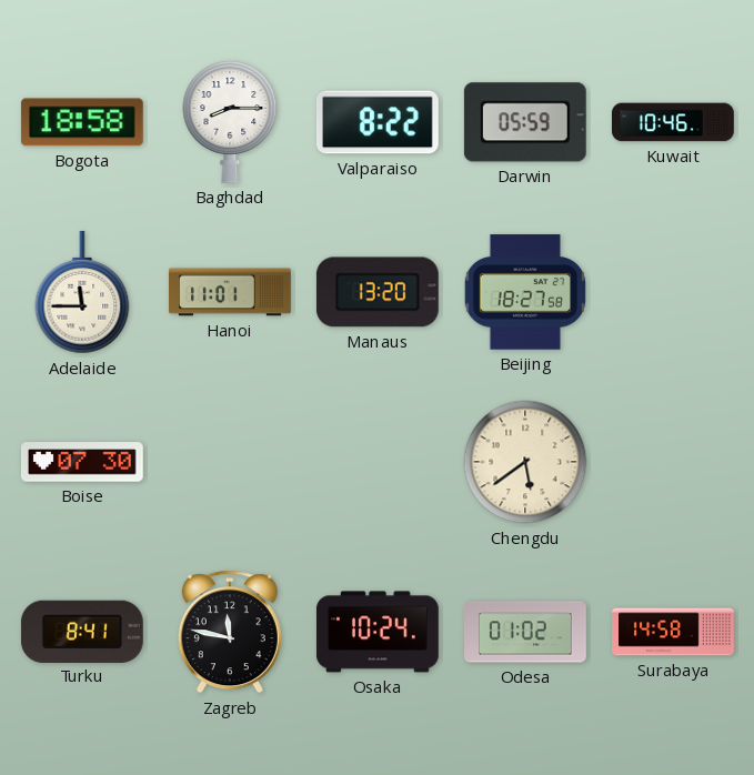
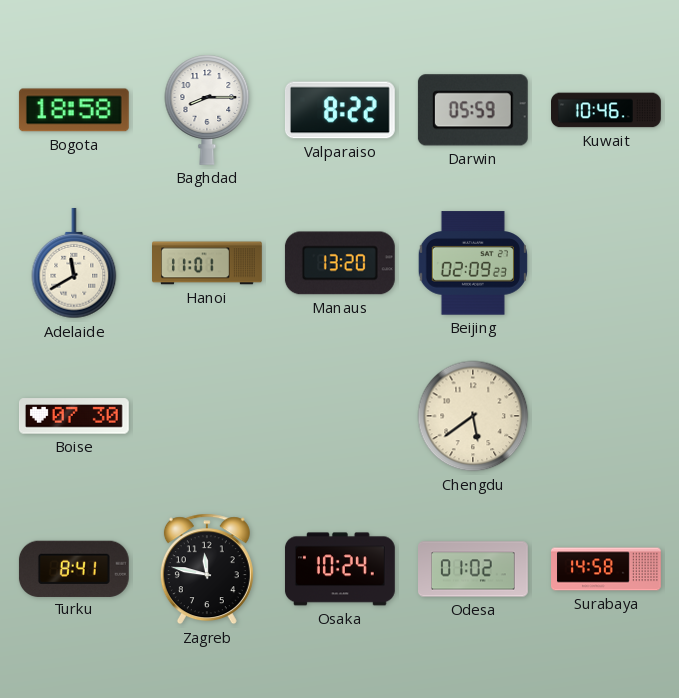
Adelaide: 11:45 -> 11:40 (74, 264)
Beijing: 18:27 -> 02:09 (473, 263)
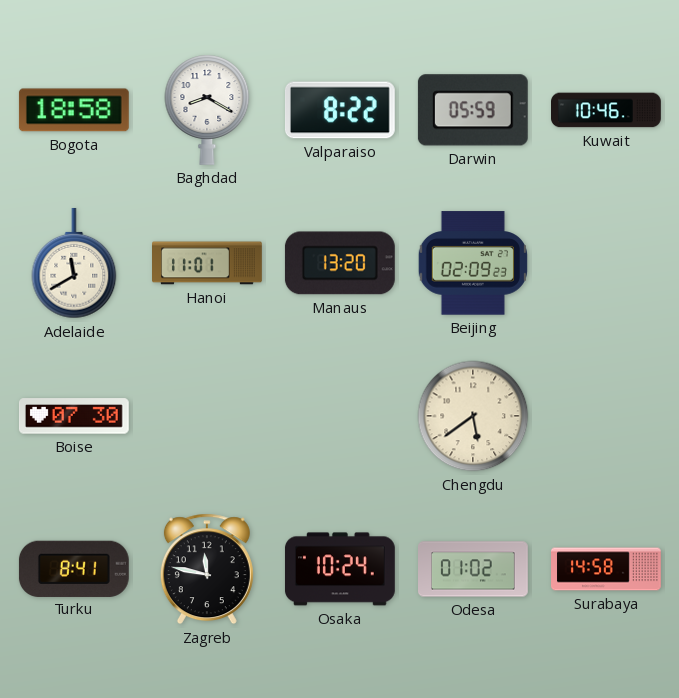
Baghdad: 8:15 -> 8:20 (207, 110)
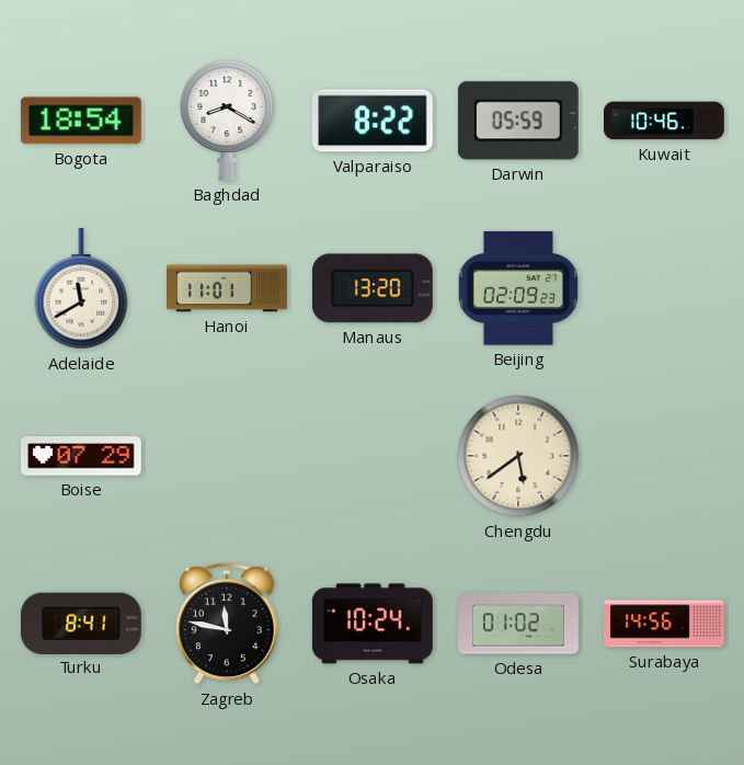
Bogota: 18:58 -> 18:54 (81, 121)
Boise: 07:30 -> 07:29 (81, 456)
Surabaya: 14:58 -> 14:56 (664, 624)
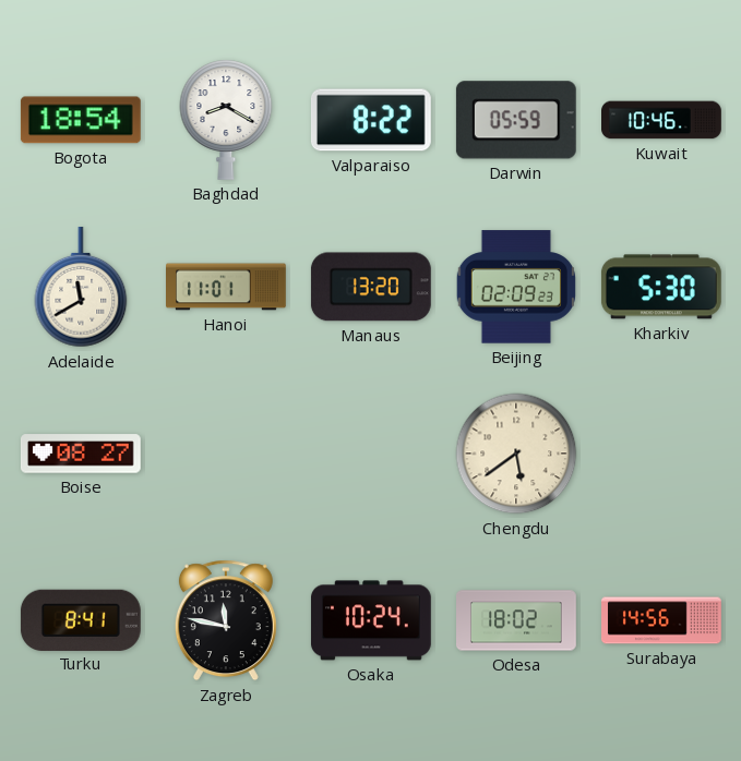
Kharkiv: none -> 5:30 (661, 287)
Boise: 07:29 -> 08:27 (81, 454)
Odesa: 01:02 -> 18:02 (517, 620)
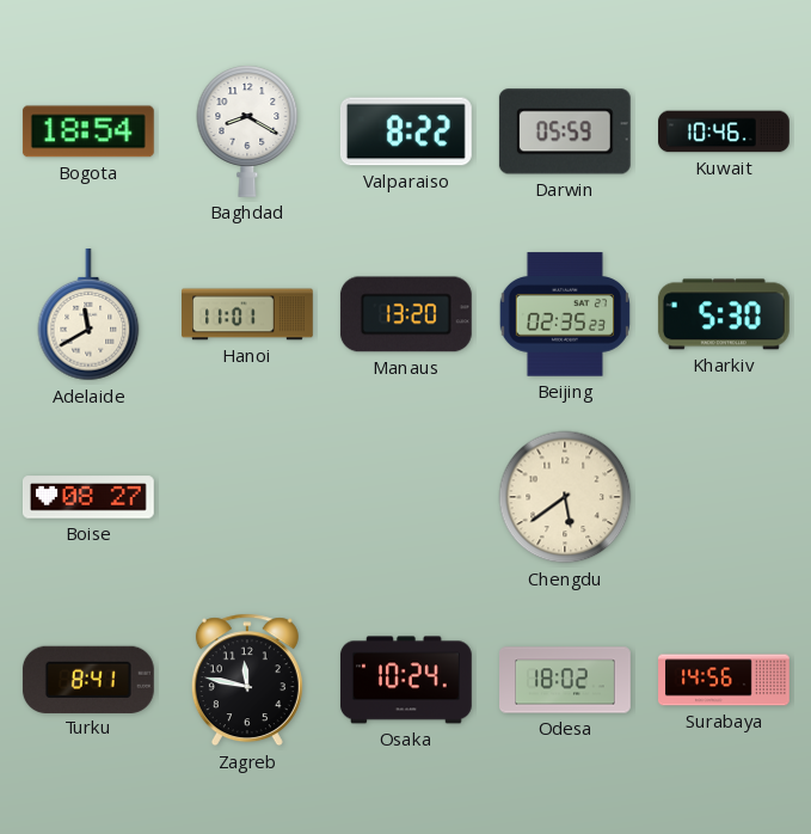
Beijing: 02:09 -> 02:35 (565, 314)
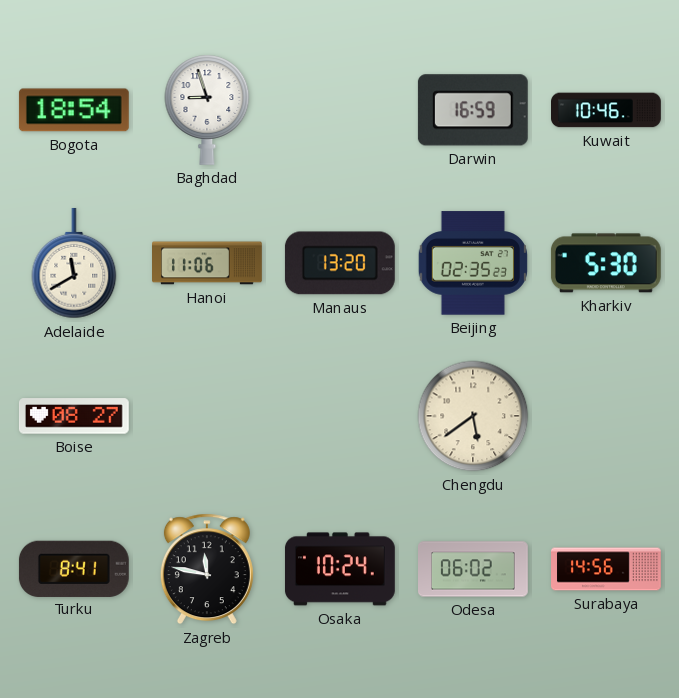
Baghdad: 8:20 -> 8:57 (207, 110)
Valparaiso: 8:22 -> none (406, 131)
Darwin: 05:59 -> 16:59 (473, 110)
Hanoi: 11:01 -> 11:06 (208, 263)
Odesa: 18:02 -> 06:02 (474, 569)
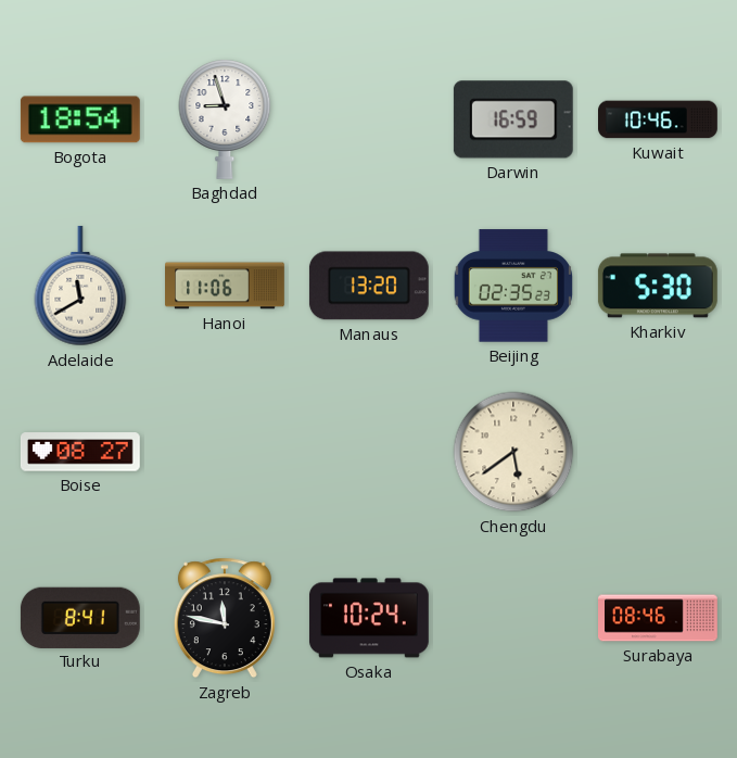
Odesa: 06:02 -> none (474, 569)
Surabaya: 14:56 -> 08:46 (658, 618)
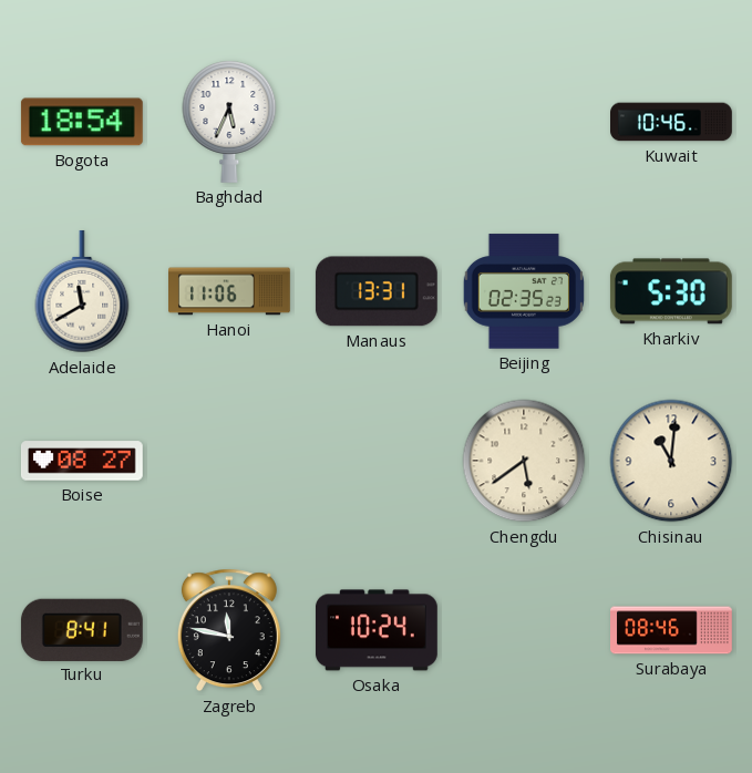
Baghdad: 8:57 -> 5:34 (229, 122)
Darwin: 16:59 -> none (513, 119)
Manaus: 13:20 -> 13:31 (377, 291)
Chisinau: none -> 11:01 (671, 461)
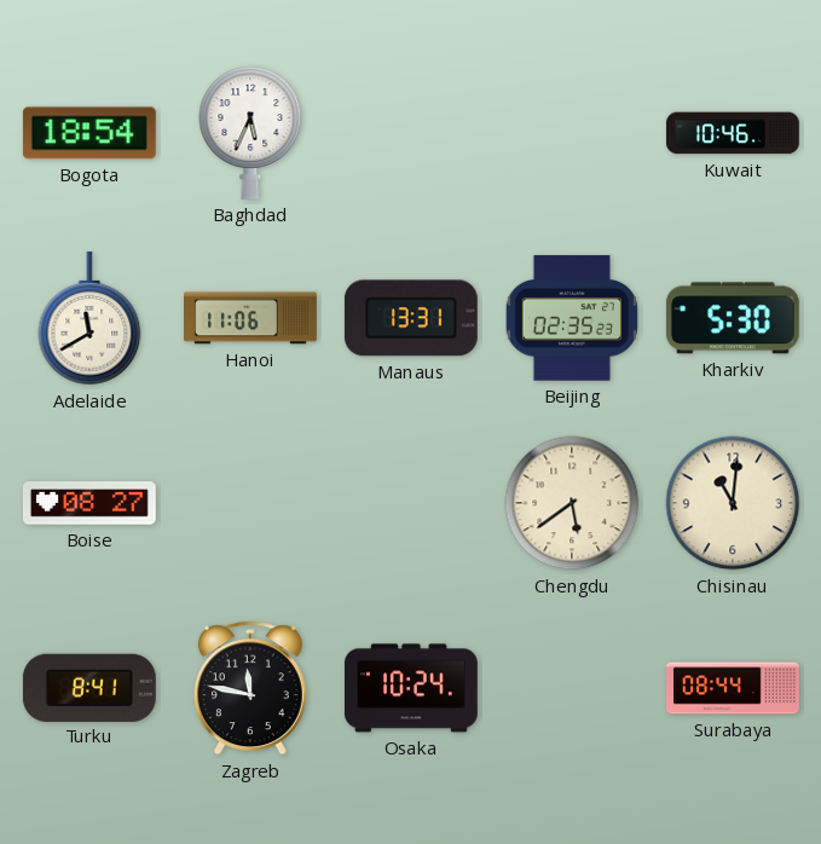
Surabaya: 08:46 -> 08:44 (733, 688)
